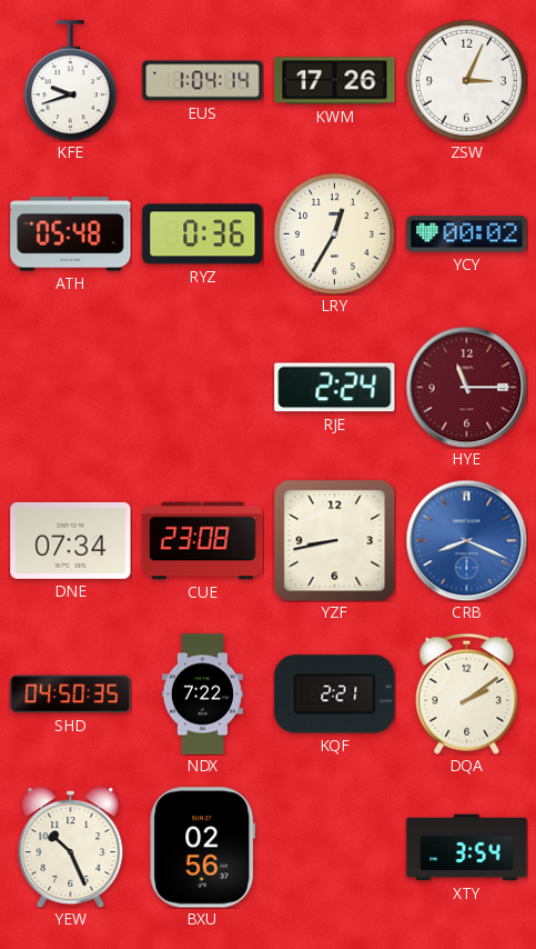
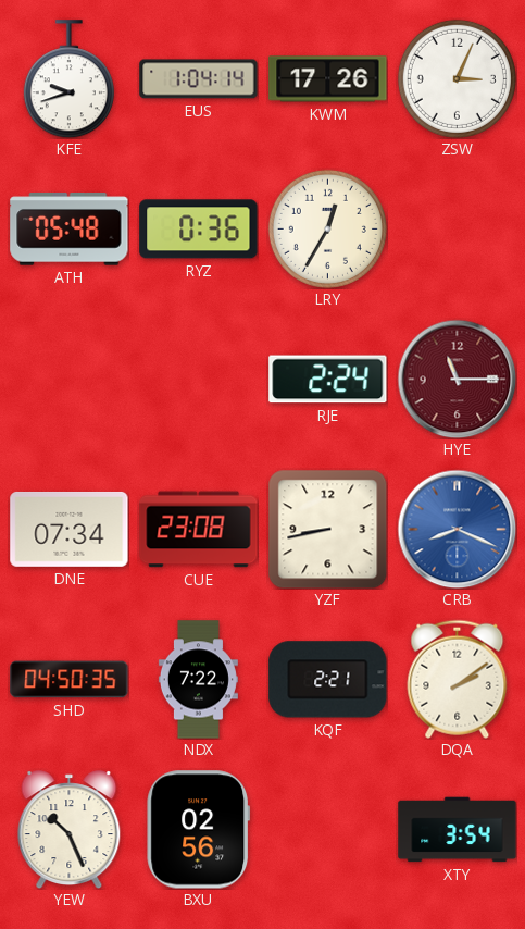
YCY: 00:02 -> none (467, 234)
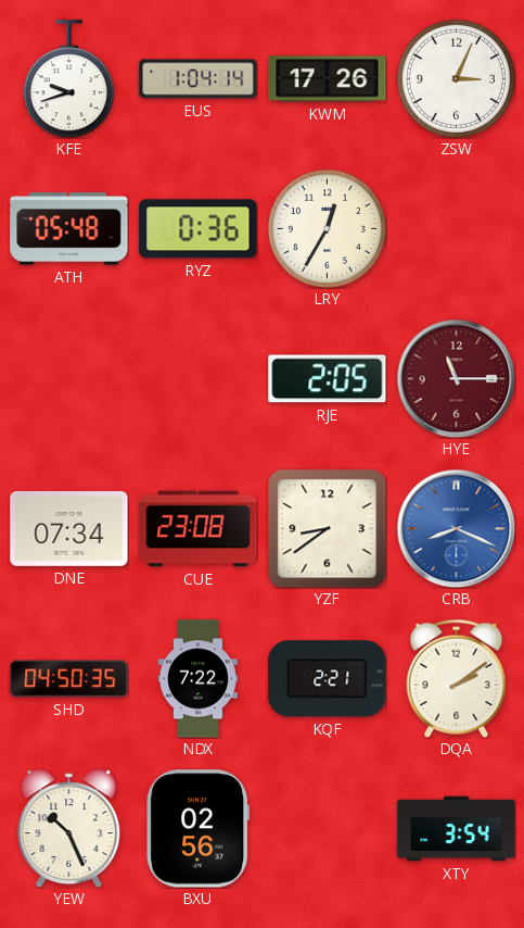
RJE: 2:24 -> 2:05 (328, 379)
YZF: 8:43 -> 8:39 (327, 528)
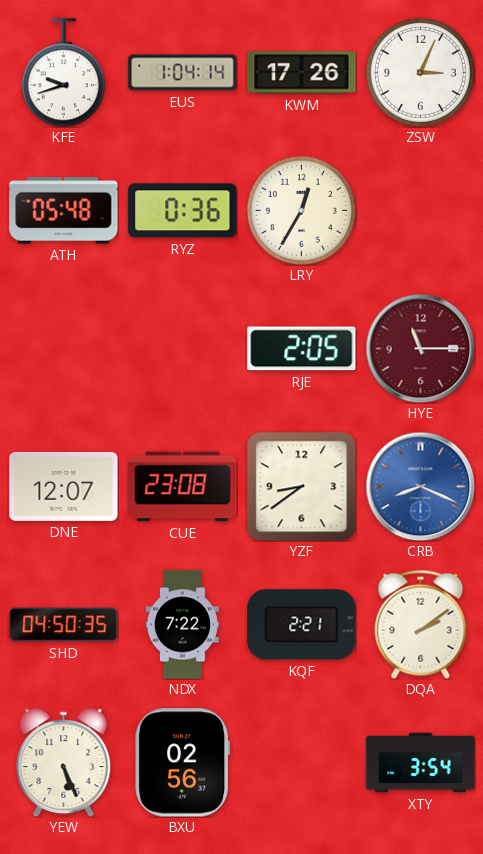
DNE: 07:34 -> 12:07 (64, 486)
YEW: 10:26 -> 5:26 (64, 763)
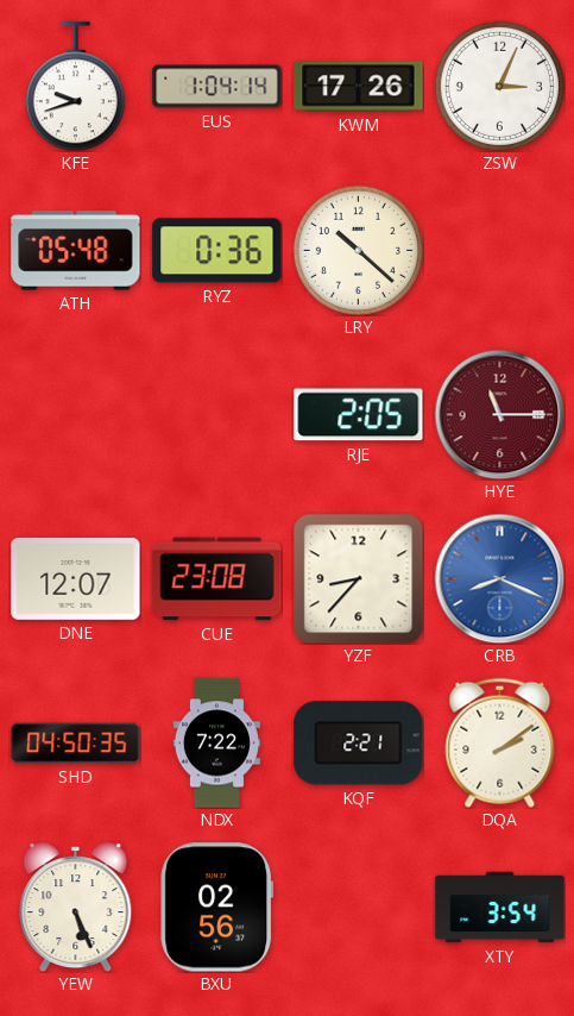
LRY: 12:35 -> 10:22 (358, 250)
YZF: 8:39 -> 8:37 (358, 578)
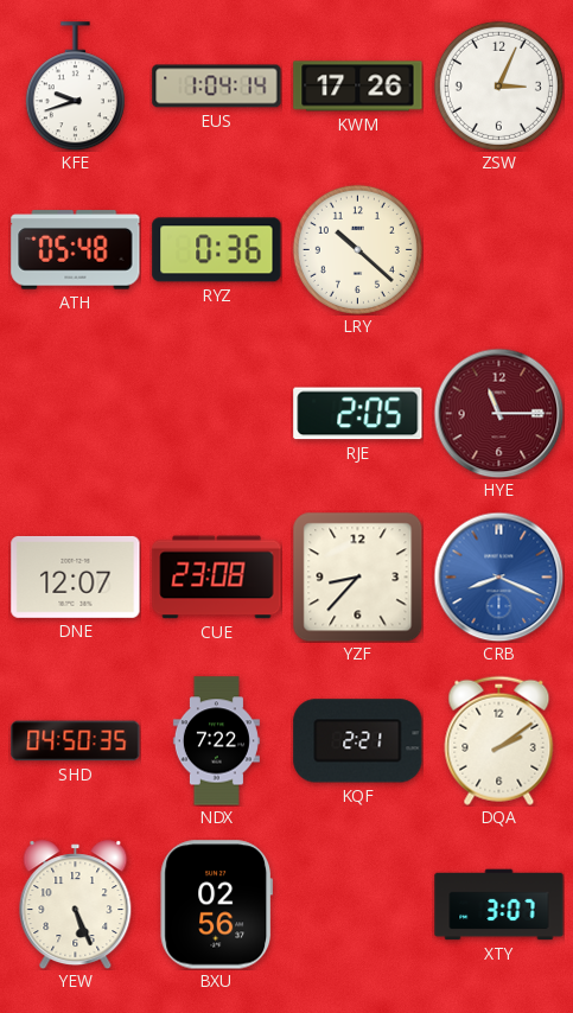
XTY: 3:54 -> 3:07 (499, 905)
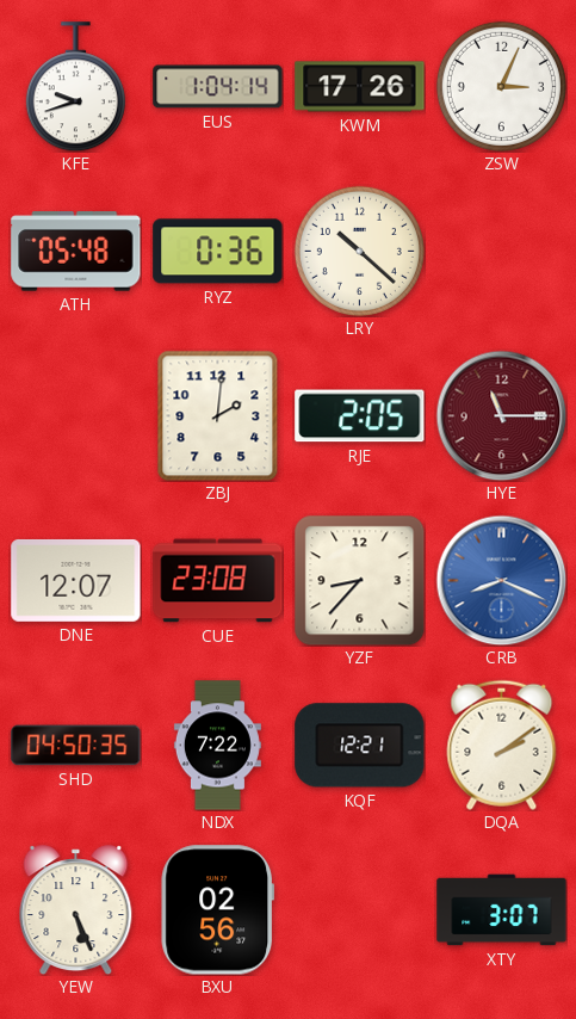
ZBJ: none -> 2:01 (218, 415)
KQF: 2:21 -> 12:21 (360, 746)
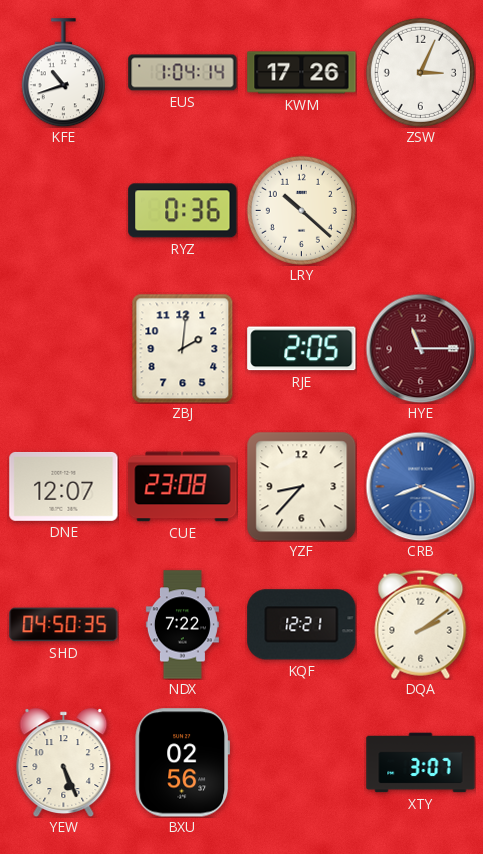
KFE: 9:42 -> 10:42 (63, 73)
ATH: 05:48 -> none (76, 252)
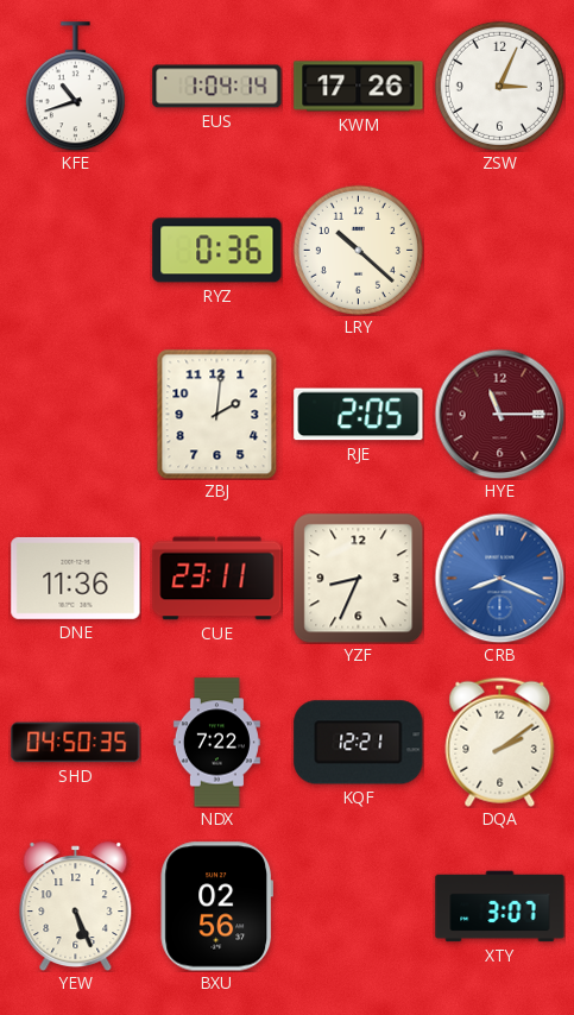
DNE: 12:07 -> 11:36 (76, 578)
CUE: 23:08 -> 23:11 (217, 579)
YZF: 8:37 -> 8:34 (358, 578)
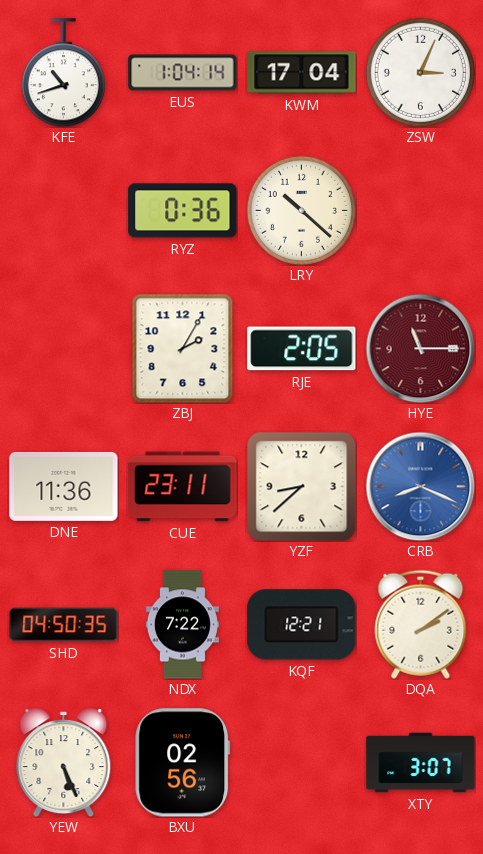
KWM: 17:26 -> 17:04 (302, 73)
ZBJ: 2:01 -> 2:05 (183, 348)
YZF: 8:34 -> 8:38 (301, 486)
